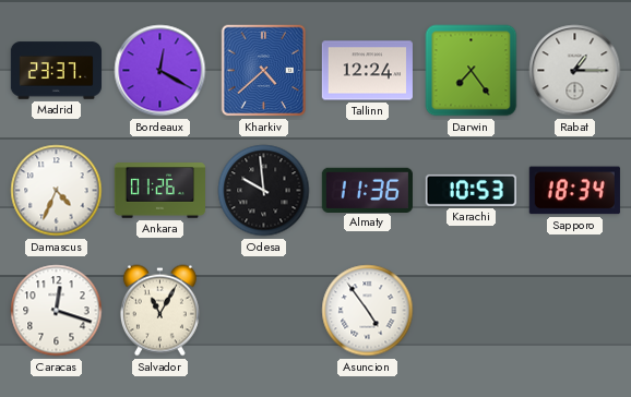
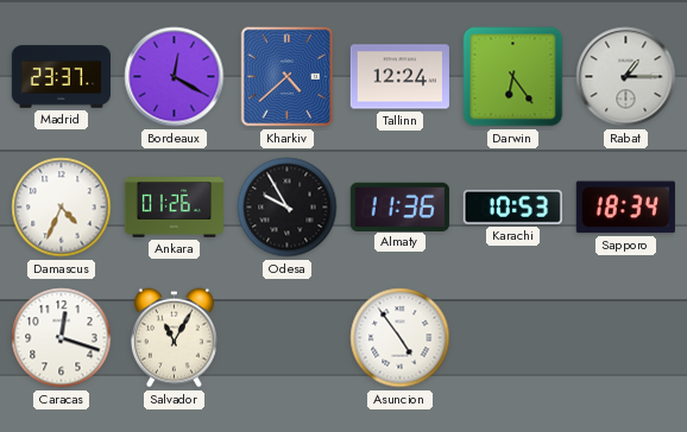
Darwin: 7:24 -> 6:24 (513, 77)
Odesa: 9:59 -> 9:55 (288, 208)
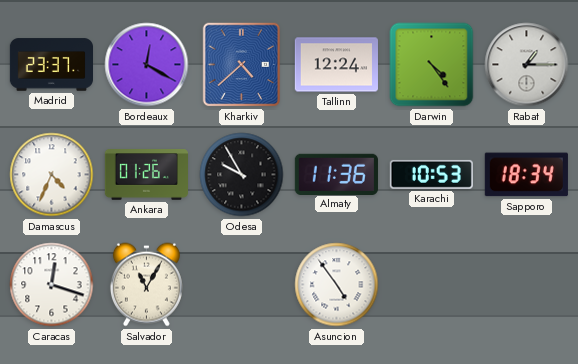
Darwin: 6:24 -> 4:24 (432, 65)
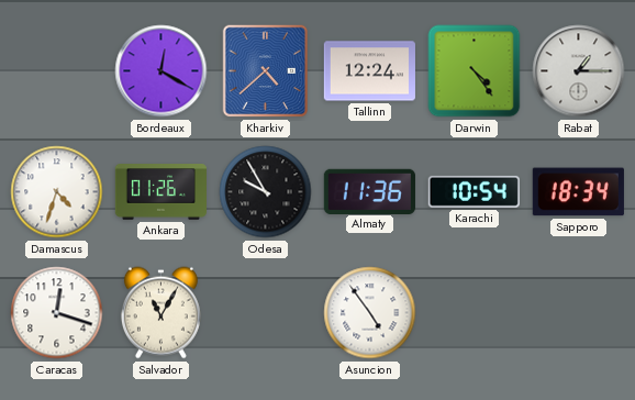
Madrid: 23:37 -> none (51, 65)
Damascus: 4:34 -> 4:33 (57, 192)
Karachi: 10:53 -> 10:54 (474, 191)
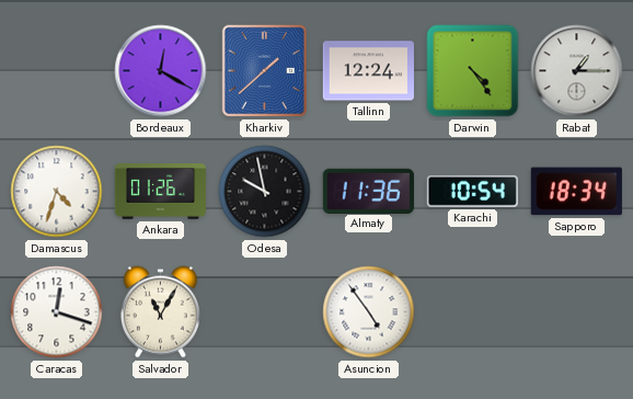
Kharkiv: 4:38 -> 1:38 (265, 71)
Odesa: 9:55 -> 9:58 (265, 192)
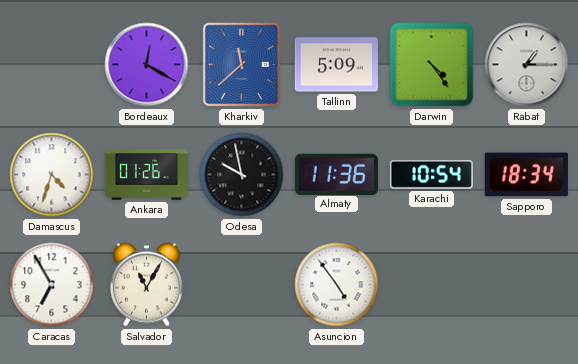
Kharkiv: 1:38 -> 11:38 (242, 65)
Tallinn: 12:24 -> 5:09 (336, 65)
Caracas: 12:18 -> 6:55 (52, 285)
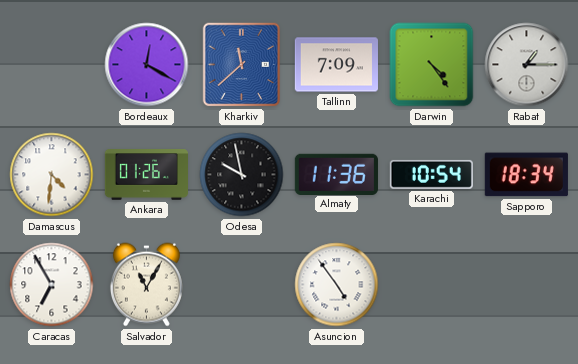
Tallinn: 5:09 -> 7:09 (336, 65)
Damascus: 4:33 -> 4:31 (52, 175)
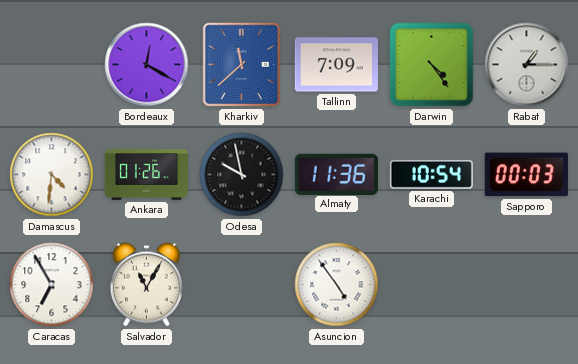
Sapporo: 18:34 -> 00:03 (526, 175)
